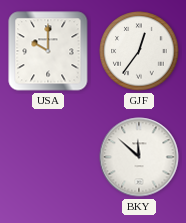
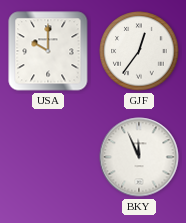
BKY: 11:52 -> 11:56 (139, 157)
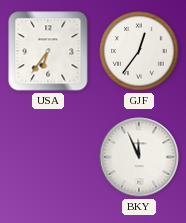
USA: 10:00 -> 6:36 (48, 51)
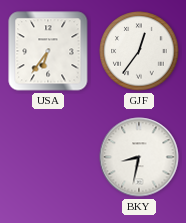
BKY: 11:56 -> 8:32 (139, 157)
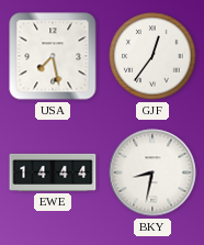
USA: 6:36 -> 7:28 (53, 56)
EWE: none -> 14:44 (53, 172)
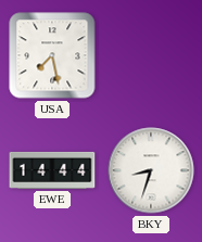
GJF: 12:36 -> none (152, 56)
BKY: 8:32 -> 8:33 (151, 170)
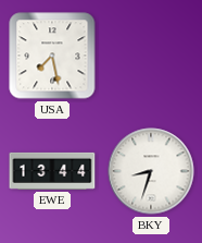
EWE: 14:44 -> 13:44 (52, 171)
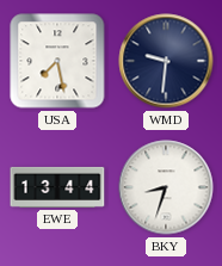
WMD: none -> 9:31 (166, 61)
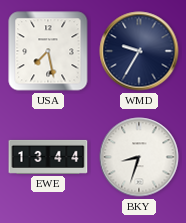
WMD: 9:31 -> 9:35 (139, 51)
